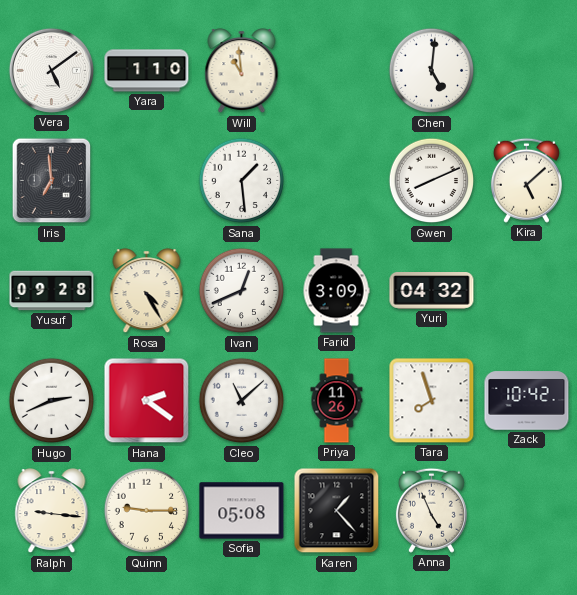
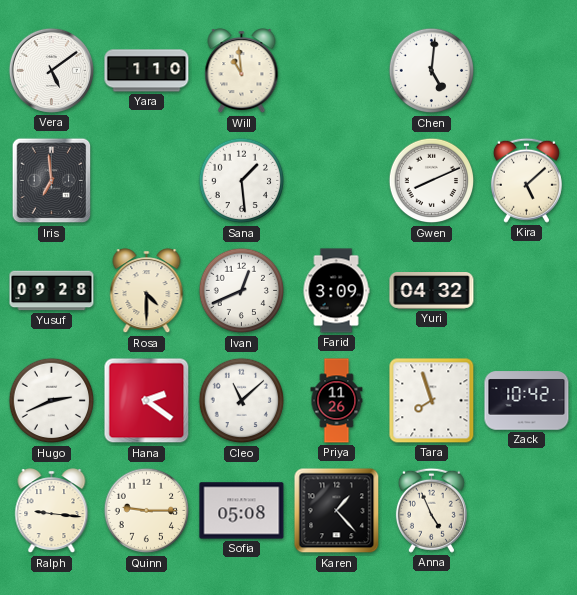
Rosa: 4:25 -> 4:30 (147, 291)
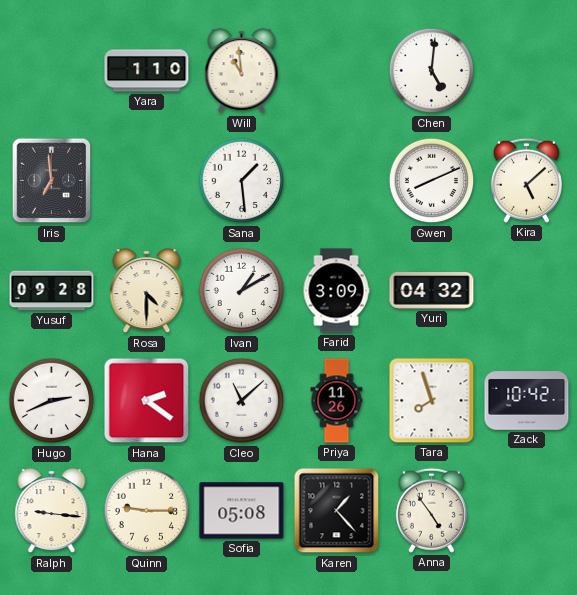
Vera: 5:09 -> none (51, 70)
Ivan: 12:41 -> 1:10 (242, 291)
Anna: 4:56 -> 4:54 (431, 510)
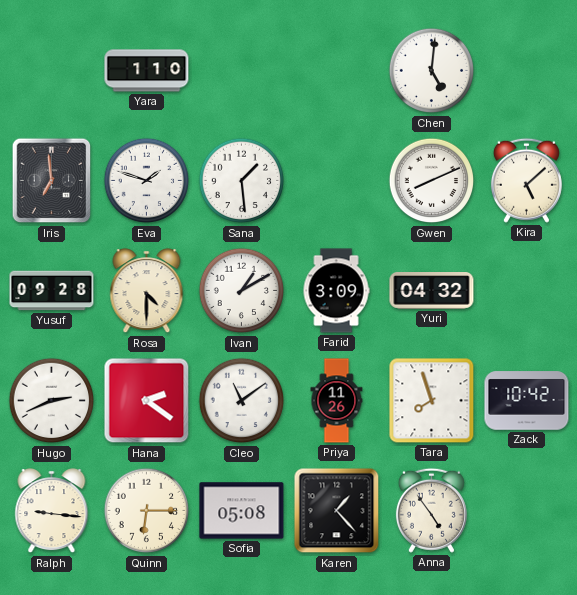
Will: 10:59 -> none (242, 71)
Eva: none -> 1:48 (147, 181)
Cleo: 11:08 -> 11:09 (242, 401)
Quinn: 9:15 -> 6:15 (147, 511)
